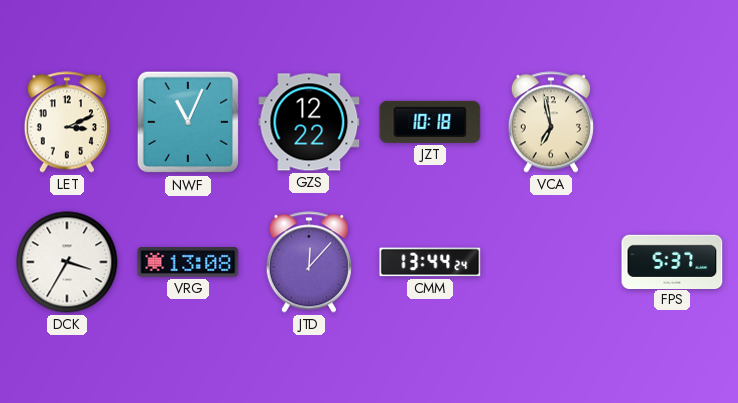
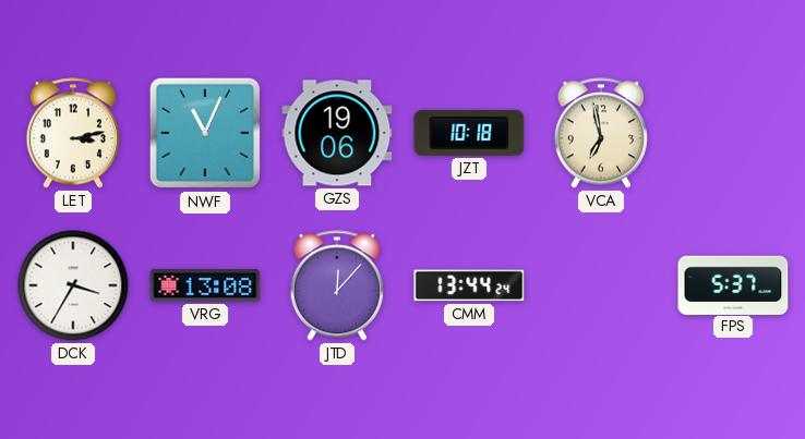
LET: 3:11 -> 3:13 (73, 133)
GZS: 12:22 -> 19:06 (337, 133)
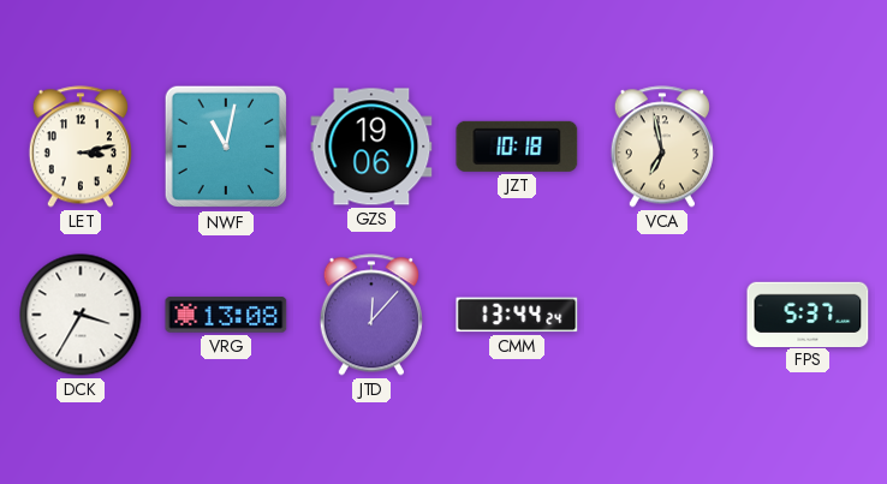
NWF: 11:04 -> 11:02 (226, 147)
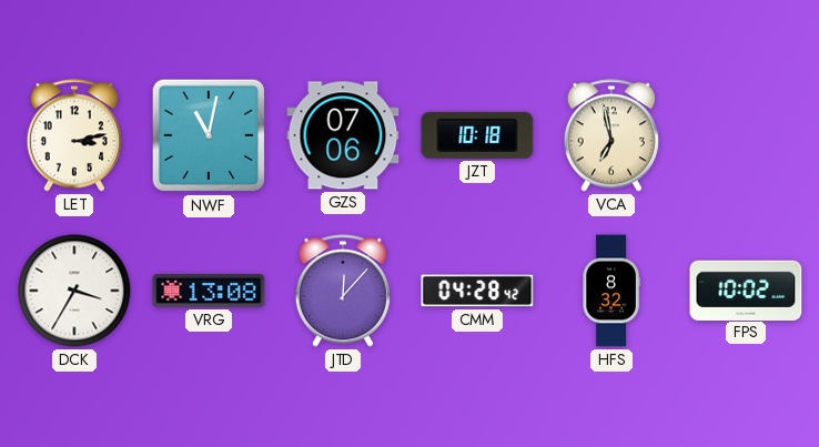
GZS: 19:06 -> 07:06 (343, 135)
CMM: 13:44 -> 04:28 (477, 291)
HFS: none -> 8:32 (611, 291)
FPS: 5:37 -> 10:02 (746, 289)
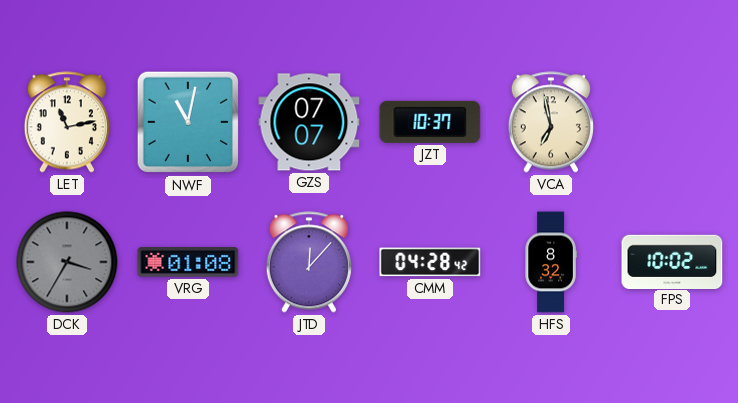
LET: 3:13 -> 11:13 (67, 122)
GZS: 07:06 -> 07:07 (309, 122)
JZT: 10:18 -> 10:37 (430, 122)
DCK dial: white -> grey (67, 262)
VRG: 13:08 -> 01:08 (188, 262)
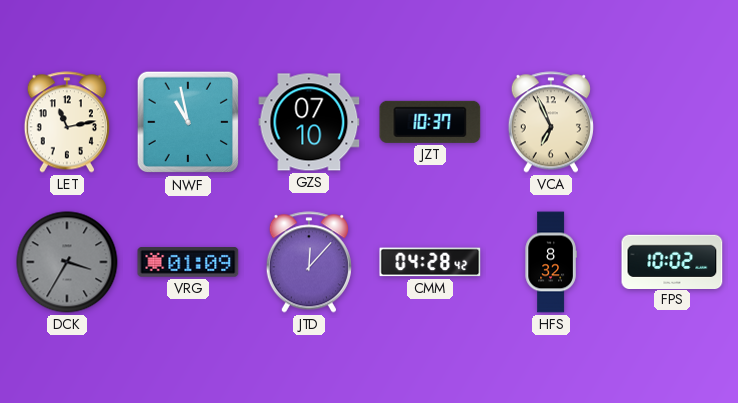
NWF: 11:02 -> 10:58 (188, 122)
GZS: 07:07 -> 07:10 (309, 122)
VCA: 6:58 -> 6:56 (551, 122)
VRG: 01:08 -> 01:09 (188, 262)
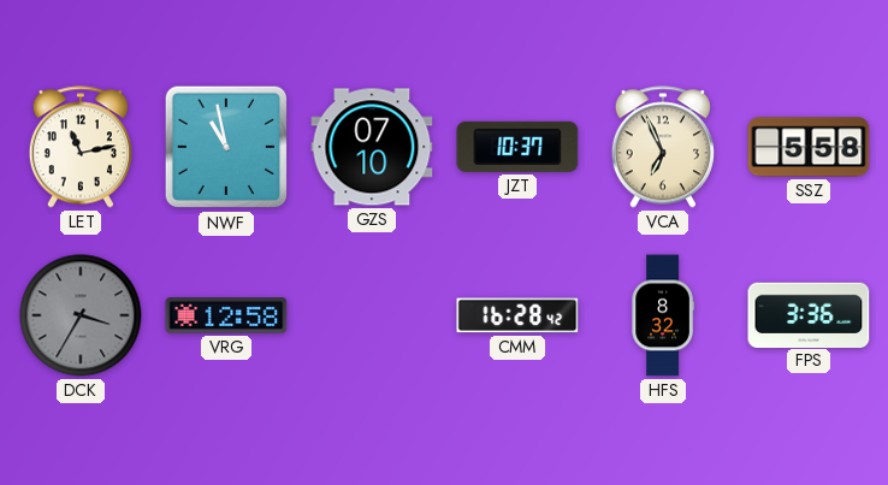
SSZ: none -> 5:58 (809, 147)
VRG: 01:09 -> 12:58 (226, 315)
JTD: 12:07 -> none (309, 262)
CMM: 04:28 -> 16:28 (517, 315)
FPS: 10:02 -> 3:36 (809, 314)
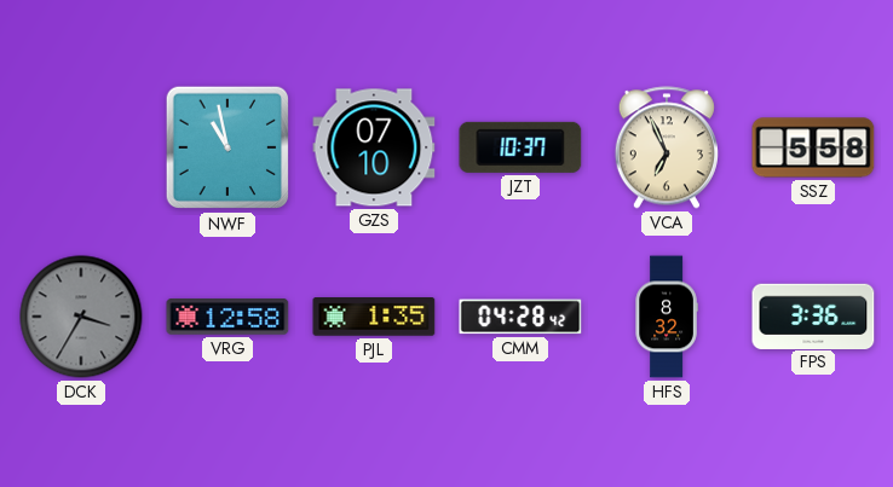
LET: 11:13 -> none (81, 147)
PJL: none -> 1:35 (374, 317)
CMM: 16:28 -> 04:28 (520, 317)
